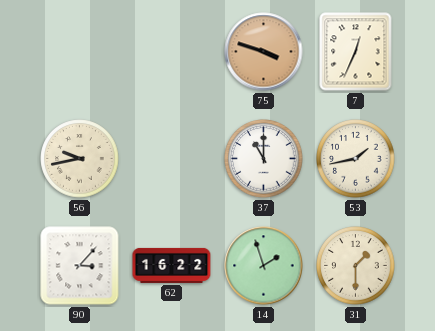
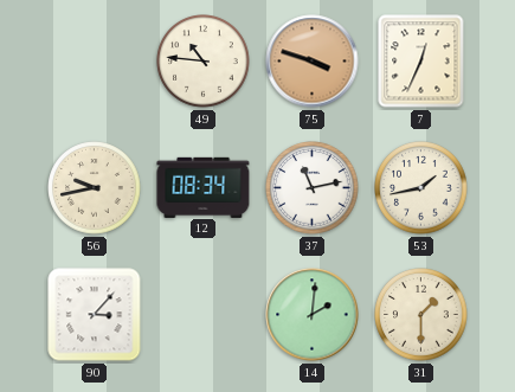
49: none -> 10:46 (204, 62)
12: none -> 08:34 (204, 187)
37: 11:00 -> 11:13 (313, 188)
62: 16:22 -> none (172, 265)
14: 1:57 -> 2:01 (313, 315)
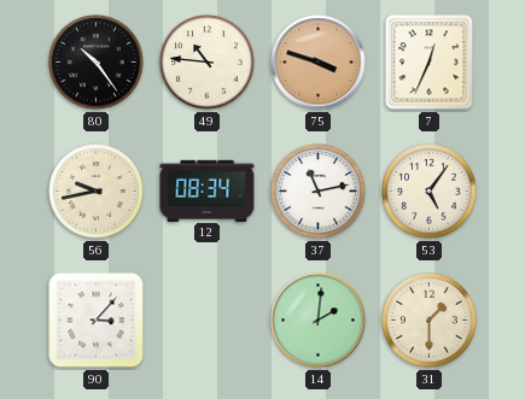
80: none -> 10:24 (97, 63)
53: 1:43 -> 5:06 (430, 192)
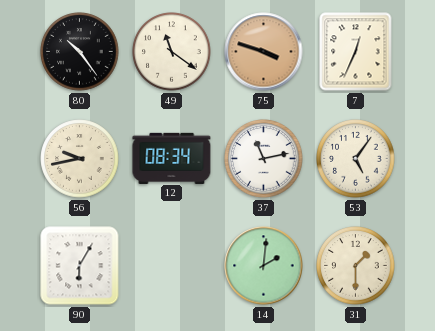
49: 10:46 -> 11:21 (172, 52)
90: 3:07 -> 6:05 (80, 266)
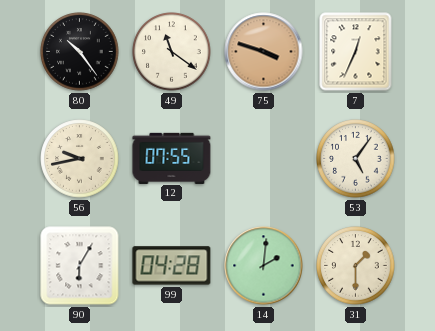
12: 08:34 -> 07:55 (172, 158)
37: 11:13 -> none (264, 159)
99: none -> 04:28 (172, 266)
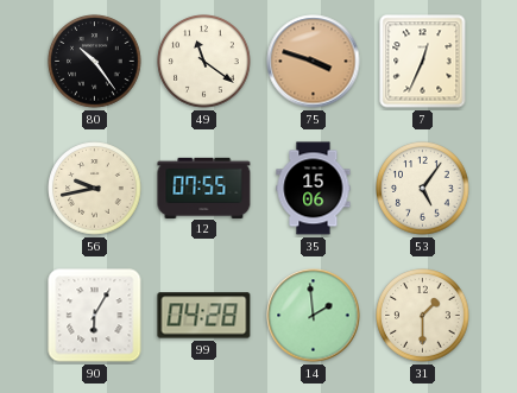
35: none -> 15:06 (314, 189)
14: 2:01 -> 1:59 (314, 316)
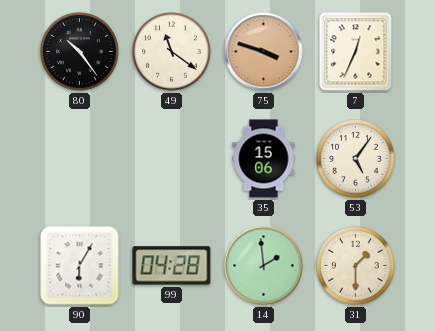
56: 9:43 -> none (95, 189)
12: 07:55 -> none (204, 188)
